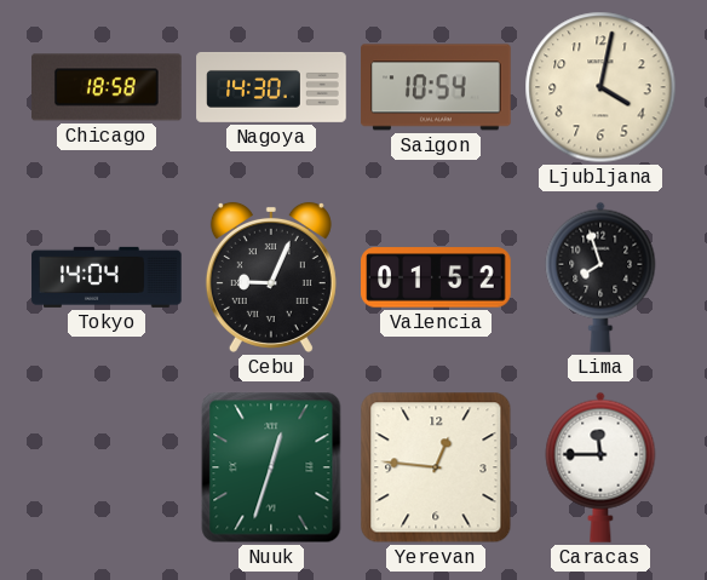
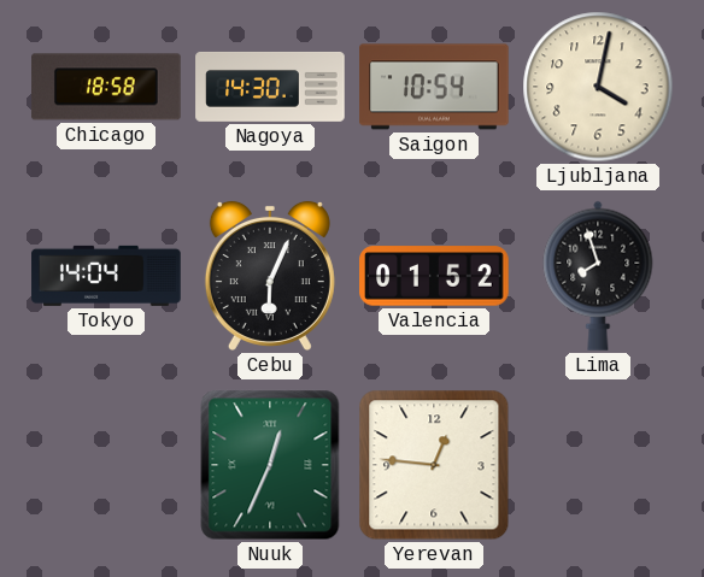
Cebu: 9:04 -> 6:04 (270, 276)
Nuuk: 12:33 -> 12:34 (270, 465)
Caracas: 11:45 -> none (600, 467)
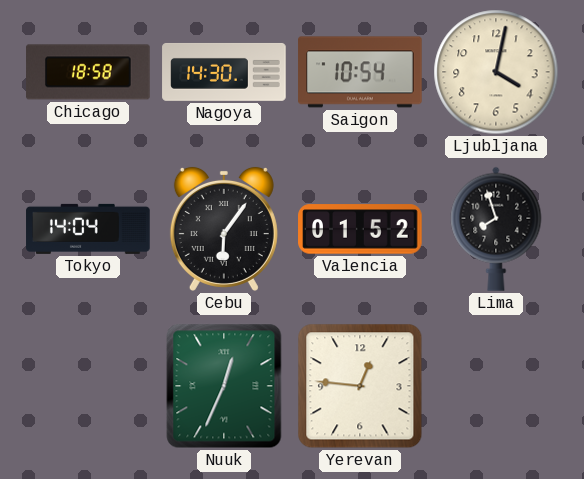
Cebu: 6:04 -> 6:06 (224, 229)
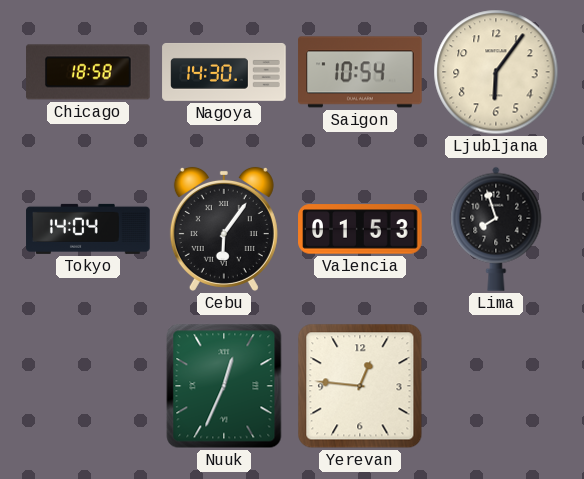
Ljubljana: 4:02 -> 6:06 (496, 72)
Valencia: 01:52 -> 01:53 (360, 229)
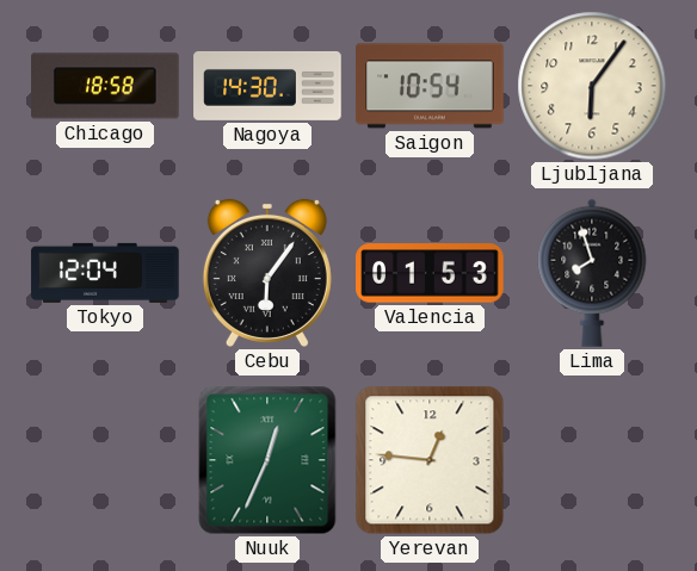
Tokyo: 14:04 -> 12:04 (105, 273)
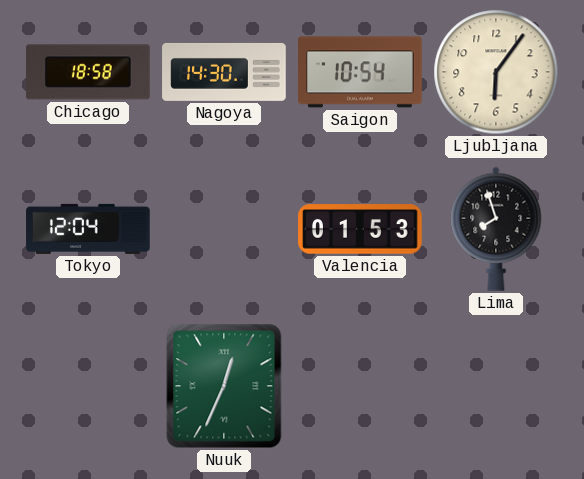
Cebu: 6:06 -> none (267, 273)
Yerevan: 12:46 -> none (430, 460)
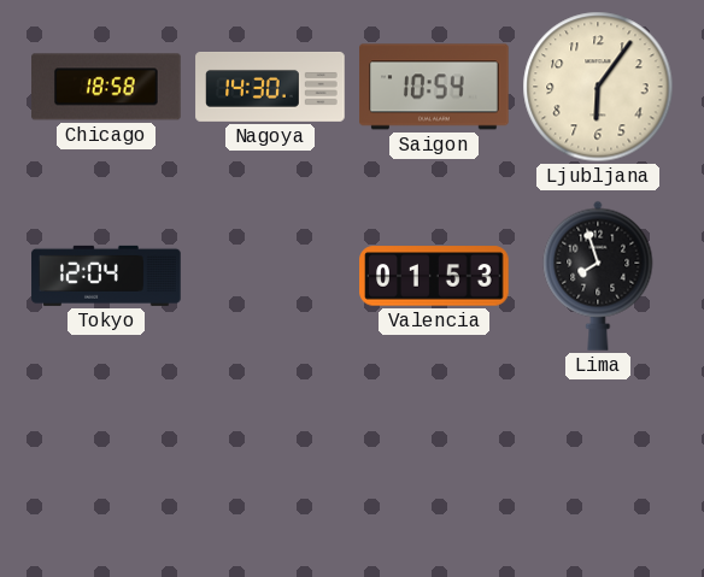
Nuuk: 12:34 -> none (224, 386)
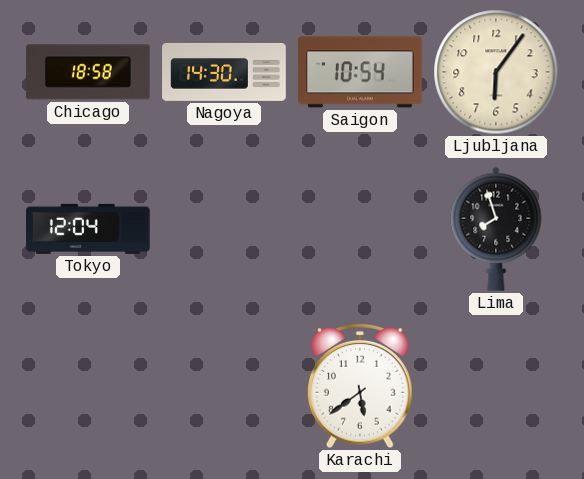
Valencia: 01:53 -> none (434, 276)
Karachi: none -> 5:39 (361, 386)
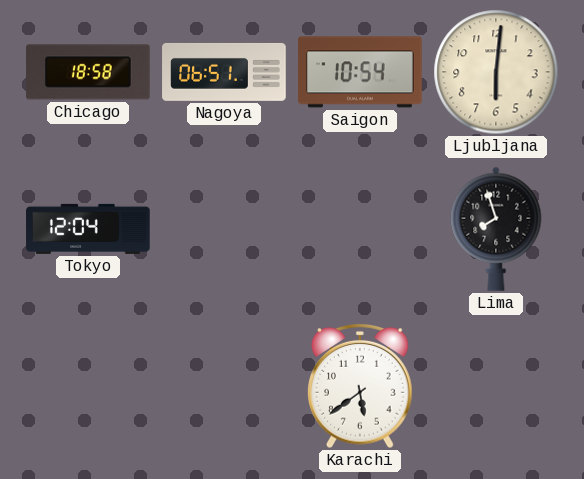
Nagoya: 14:30 -> 06:51 (224, 72)
Ljubljana: 6:06 -> 6:01 (496, 72)
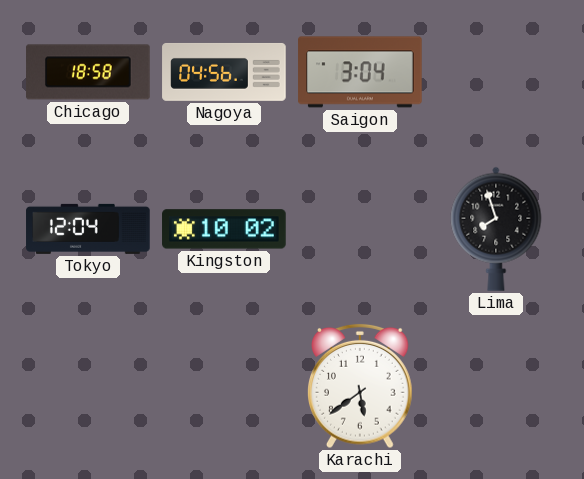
Nagoya: 06:51 -> 04:56 (224, 72)
Saigon: 10:54 -> 3:04 (360, 72)
Ljubljana: 6:01 -> none (496, 72)
Kingston: none -> 10:02 (224, 229)
